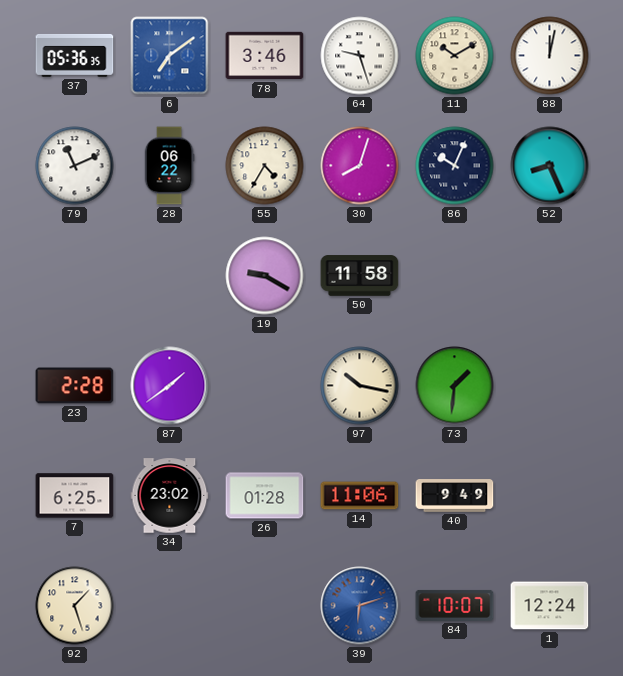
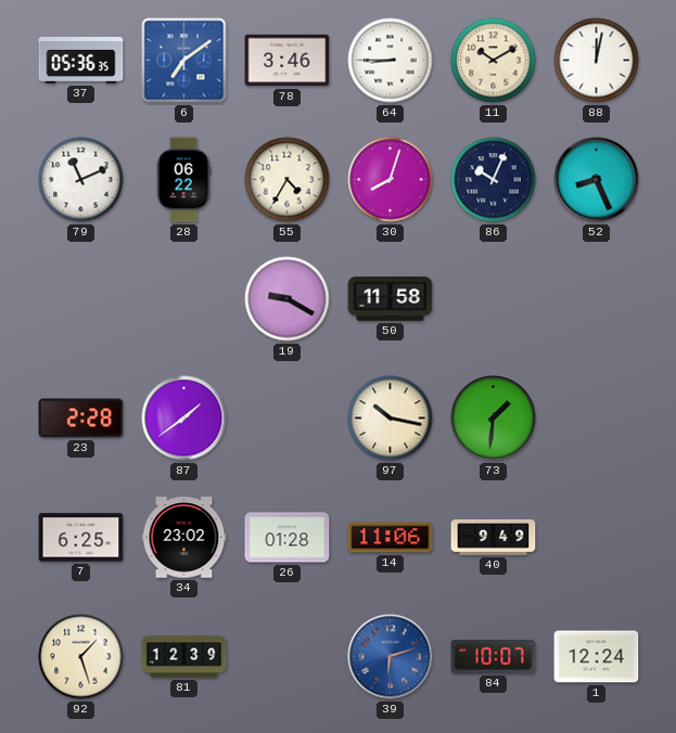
64: 9:27 -> 8:45 (391, 61)
81: none -> 12:39 (184, 657)
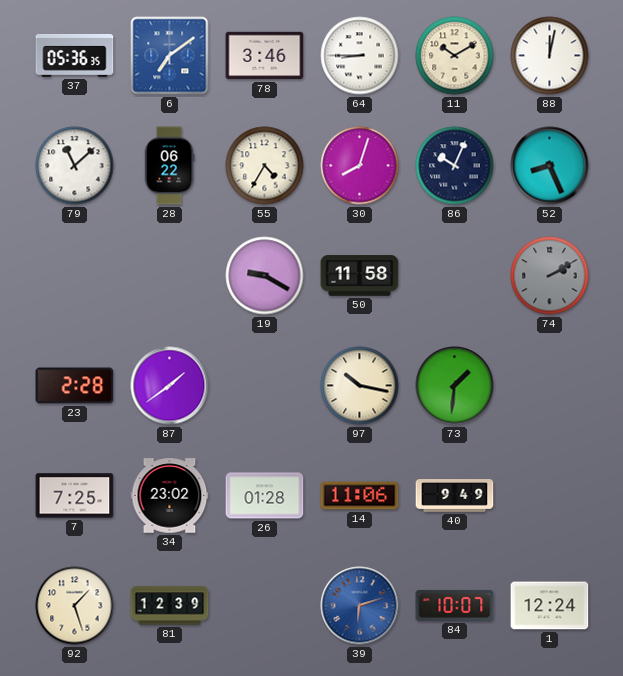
79: 11:11 -> 11:08 (75, 166)
74: none -> 2:10 (550, 276)
7: 6:25 -> 7:25 (75, 496)
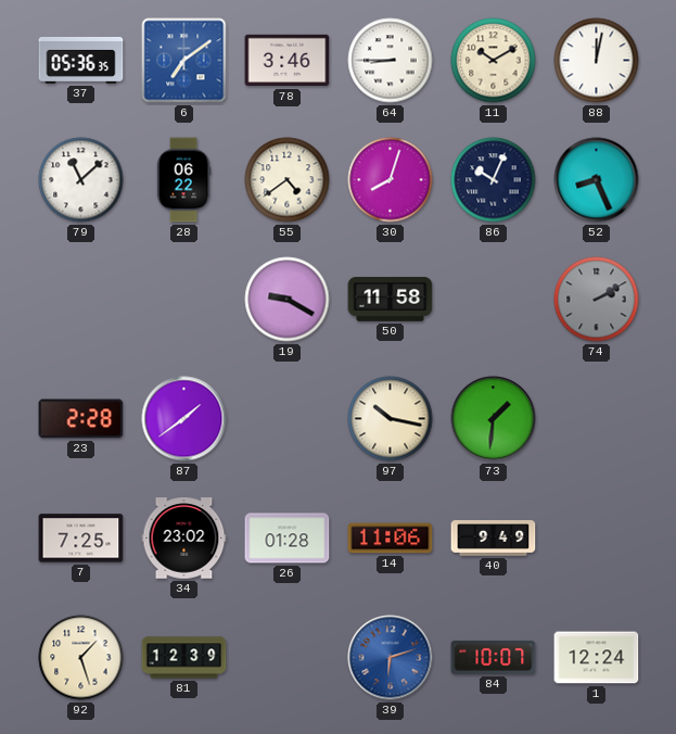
55: 4:35 -> 4:39 (288, 180)
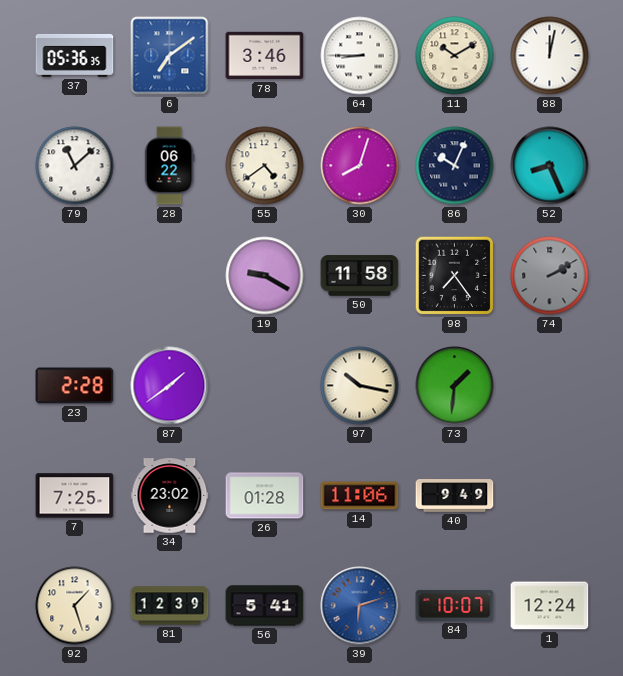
98: none -> 7:24 (455, 276)
56: none -> 5:41 (265, 606)
